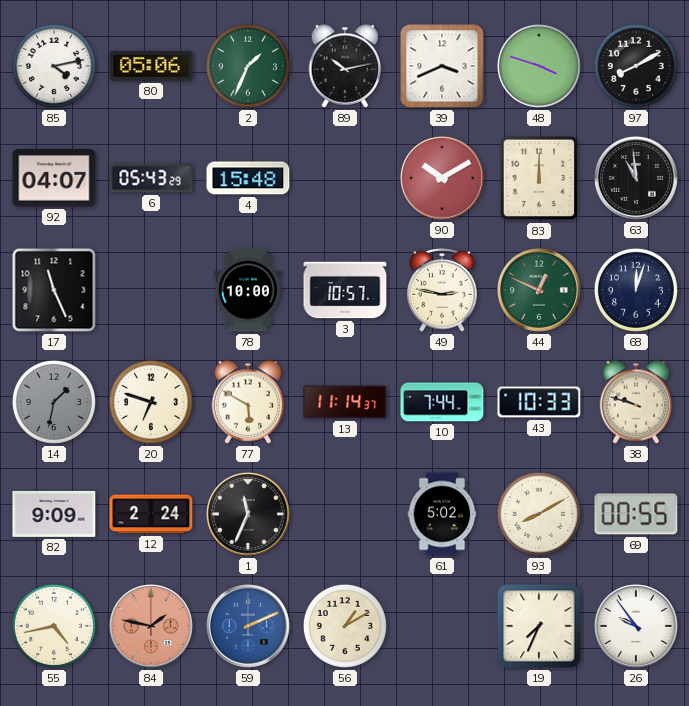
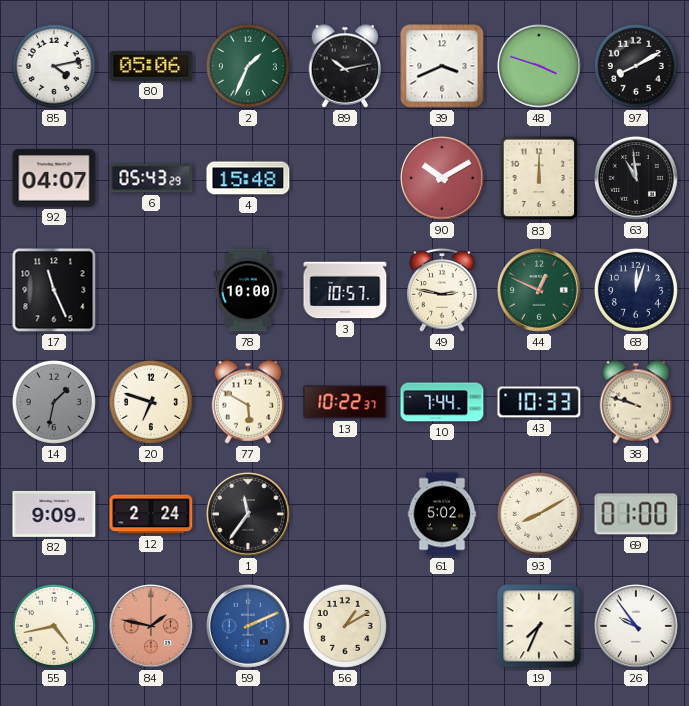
13: 11:14 -> 10:22 (345, 402)
1: 11:34 -> 11:36 (248, 514)
69: 00:55 -> 01:00 (636, 514)
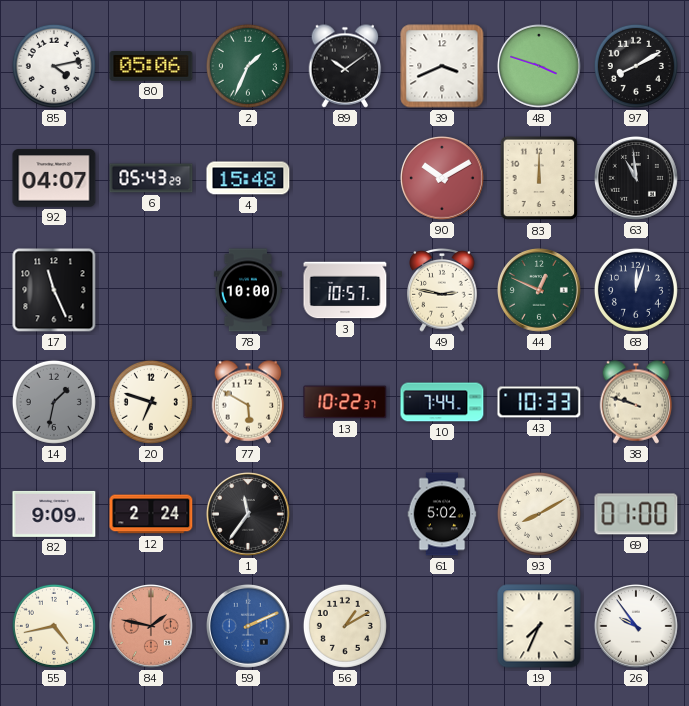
89: 10:13 -> 10:09 (345, 66)
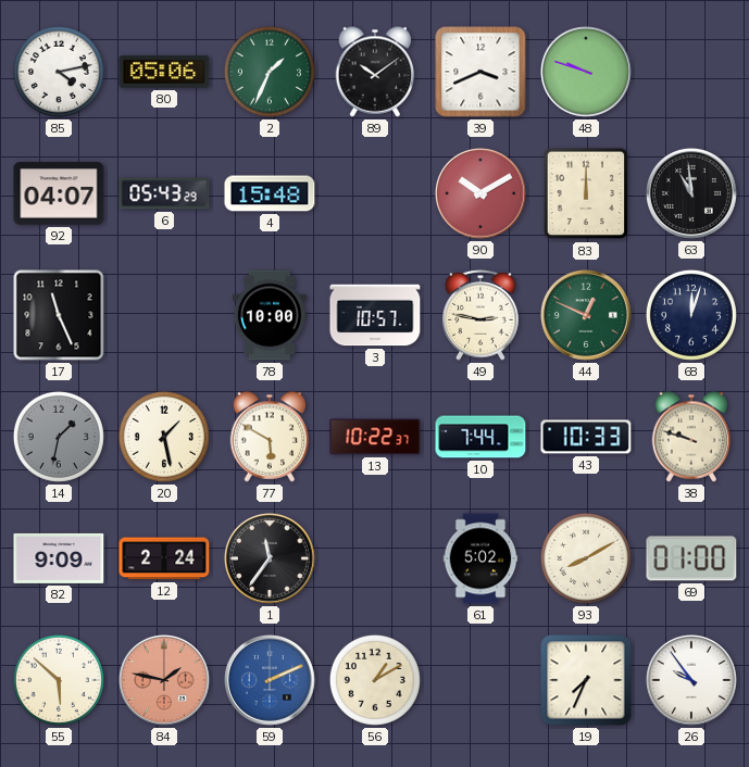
48: 3:48 -> 9:48 (586, 72)
97: 8:10 -> none (636, 66)
20: 6:48 -> 1:28 (164, 437)
55: 4:43 -> 5:52 (59, 680)
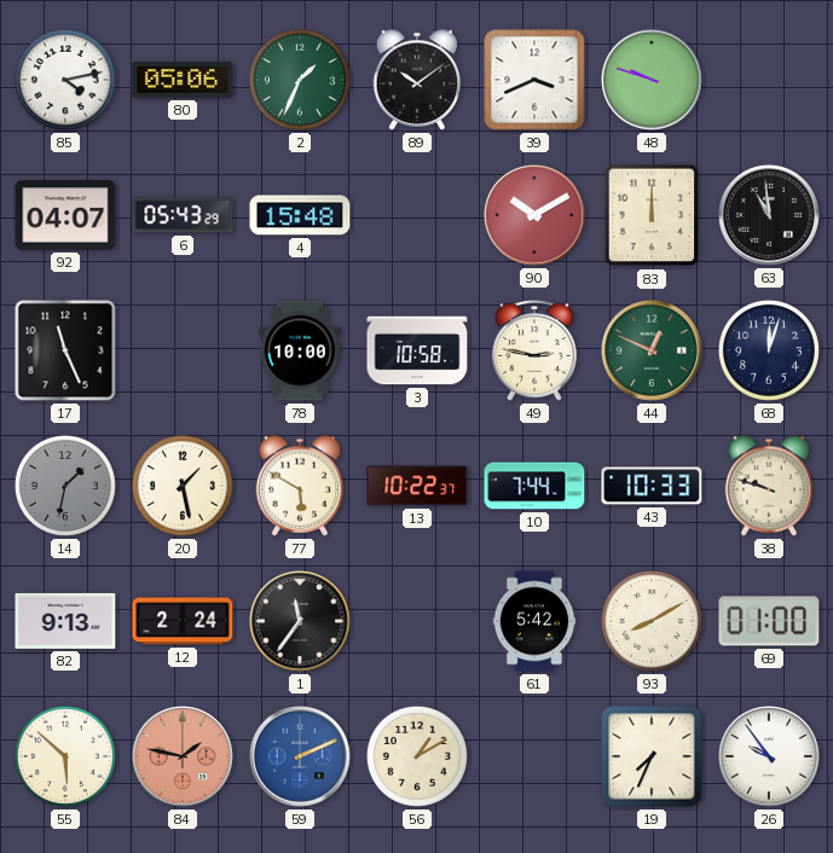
3: 10:57 -> 10:58 (417, 350)
82: 9:09 -> 9:13 (65, 621)
61: 5:02 -> 5:42 (534, 621)
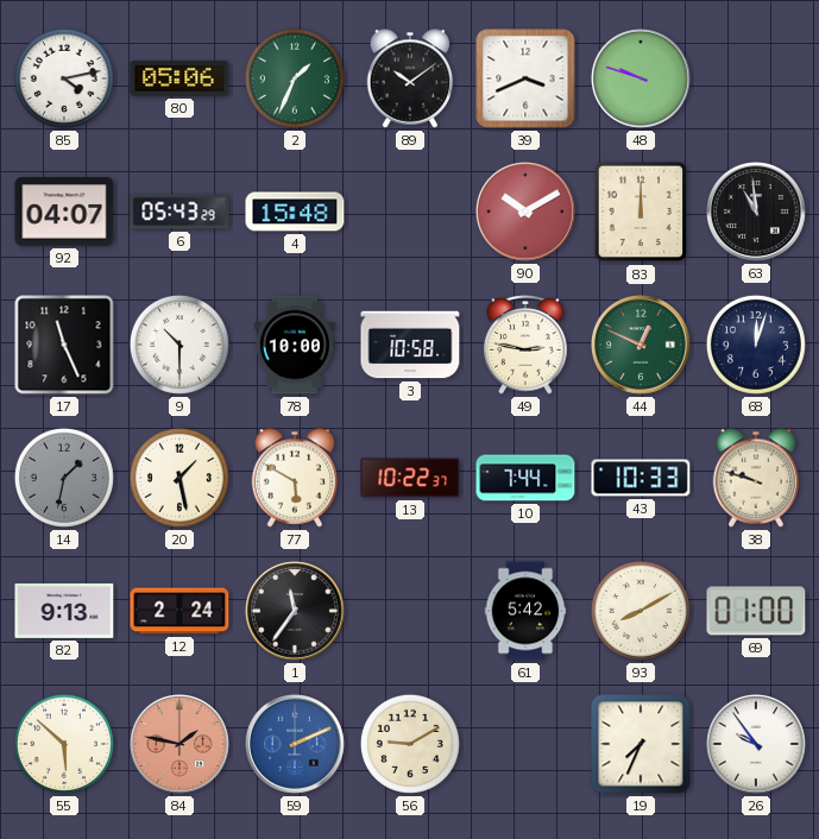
9: none -> 10:30 (179, 345)
56: 1:10 -> 9:10 (410, 744)
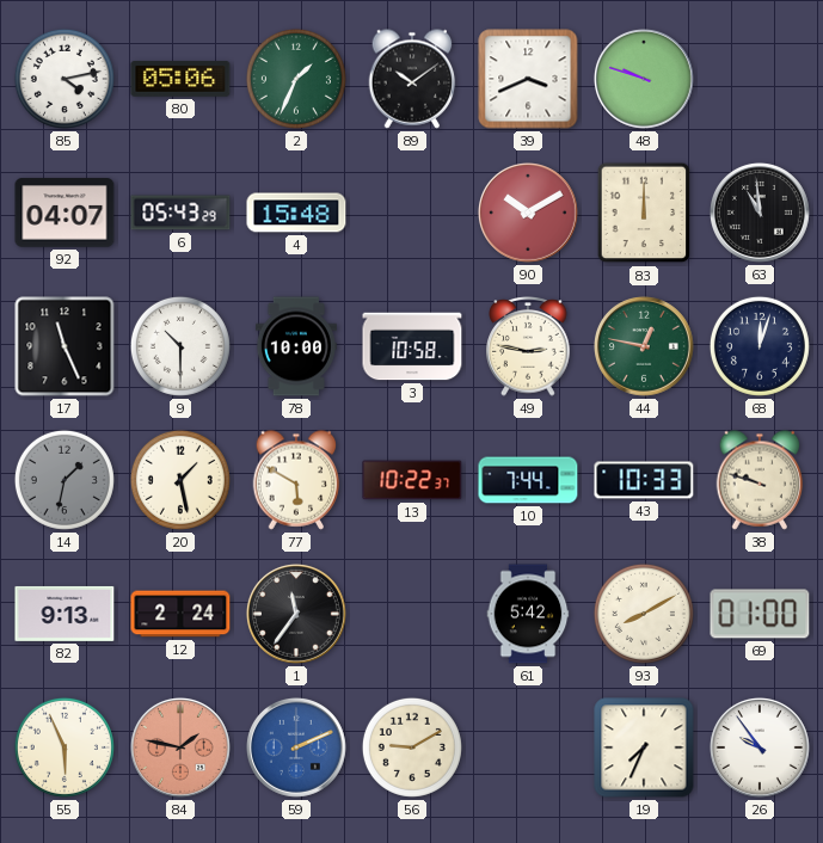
44: 12:49 -> 12:47 (644, 346)
55: 5:52 -> 5:56 (65, 747)
